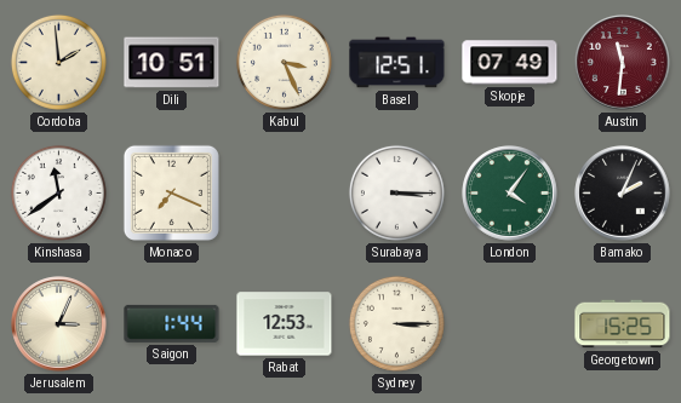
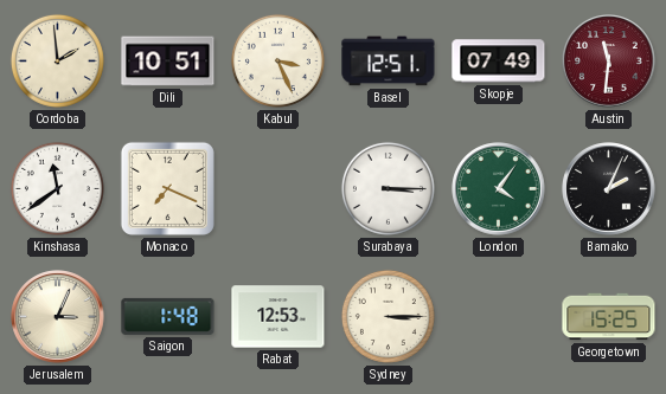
Saigon: 1:44 -> 1:48 (168, 316)
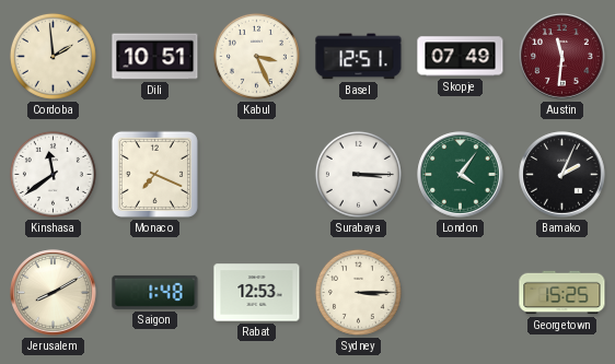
Jerusalem: 3:04 -> 8:10 (54, 293)
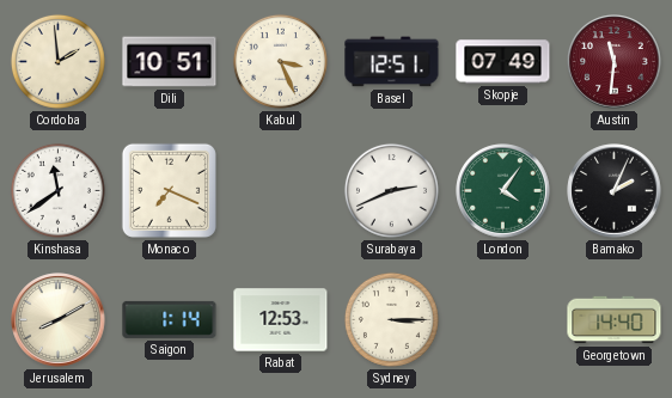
Surabaya: 3:15 -> 2:41 (391, 190)
Saigon: 1:48 -> 1:14 (170, 319)
Georgetown: 15:25 -> 14:40 (615, 320)
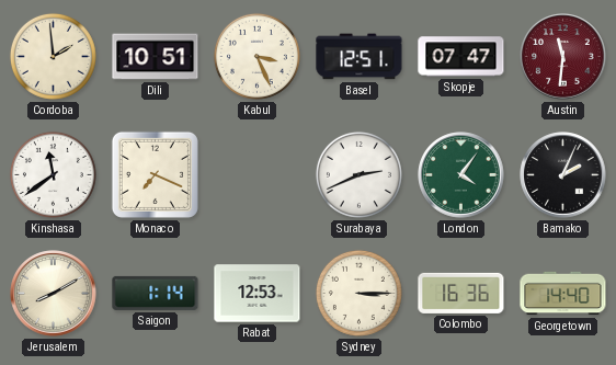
Skopje: 07:49 -> 07:47 (461, 57)
Colombo: none -> 16:36 (461, 293)
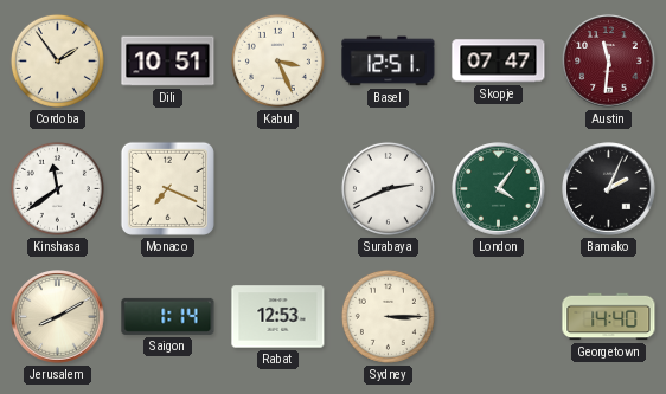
Cordoba: 1:59 -> 1:54 (57, 60)
Colombo: 16:36 -> none (461, 293)
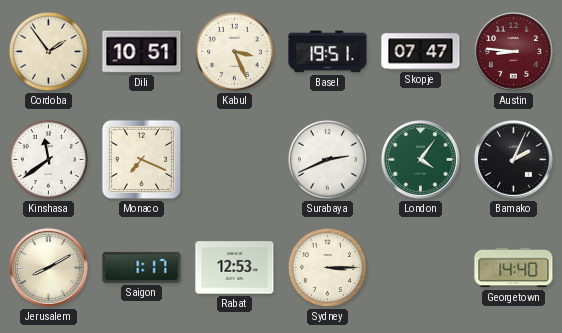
Basel: 12:51 -> 19:51 (328, 52)
Austin: 11:31 -> 8:46 (514, 52)
Saigon: 1:14 -> 1:17 (142, 267)
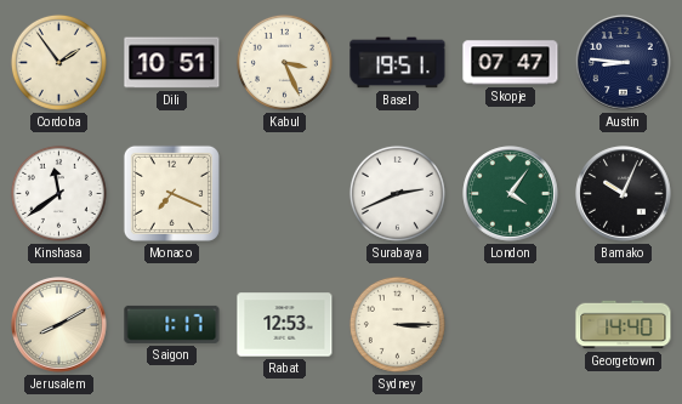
Austin dial: burgundy -> navy (624, 63)
Bamako: 2:04 -> 10:04 (624, 194)
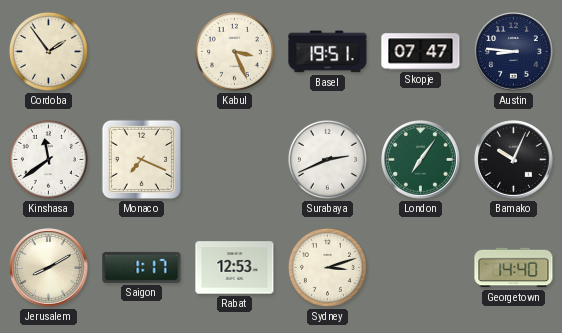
Dili: 10:51 -> none (172, 63)
London: 4:06 -> 7:06 (421, 160)
Sydney: 3:15 -> 3:12 (327, 267)
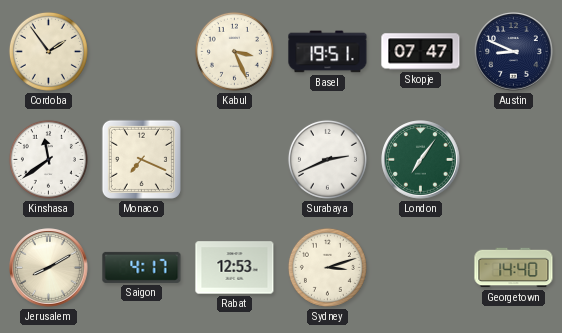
Austin: 8:46 -> 8:49 (514, 52)
Bamako: 10:04 -> none (514, 160)
Saigon: 1:17 -> 4:17 (142, 267)
